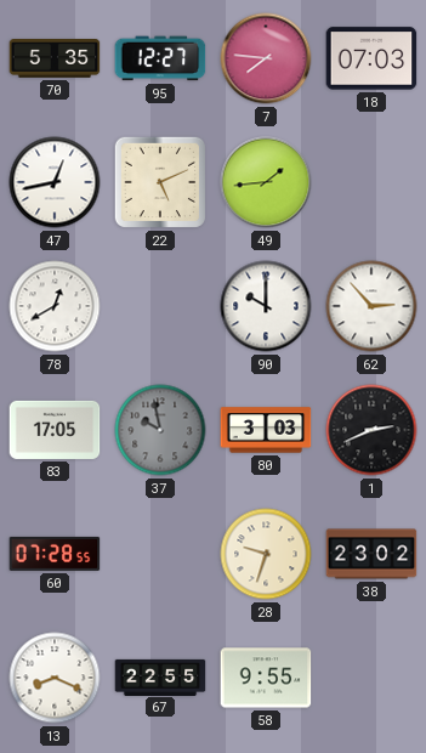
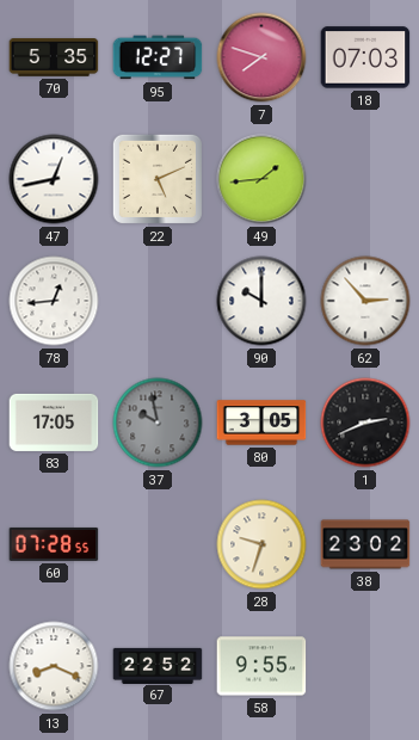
7: 7:46 -> 7:48 (261, 57)
78: 12:40 -> 12:44 (54, 301)
80: 3:03 -> 3:05 (261, 423)
67: 22:55 -> 22:52 (158, 665)
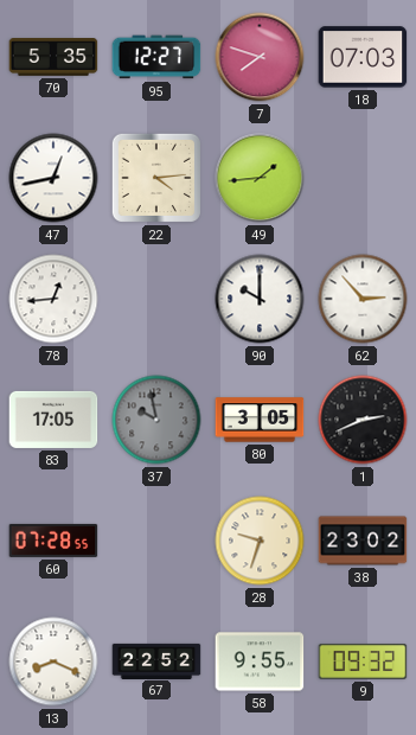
22: 5:11 -> 4:14 (156, 178)
9: none -> 09:32 (363, 661)
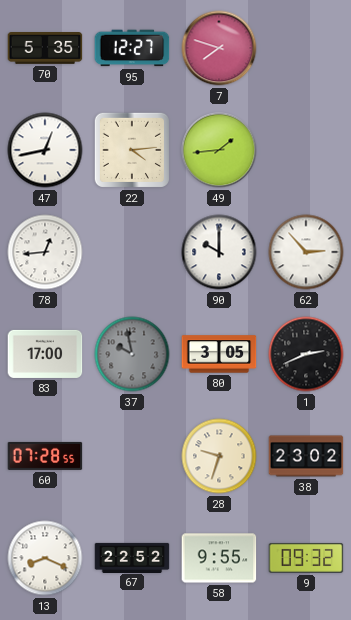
18: 07:03 -> none (363, 57)
83: 17:05 -> 17:00 (45, 354)
